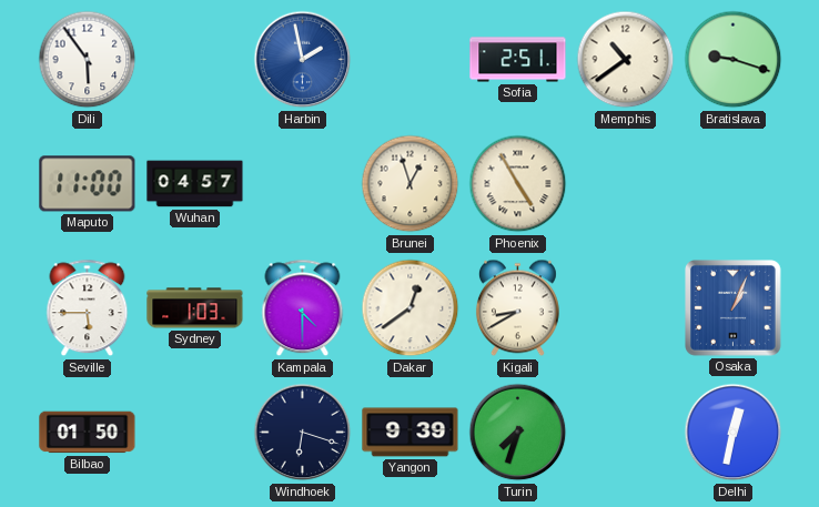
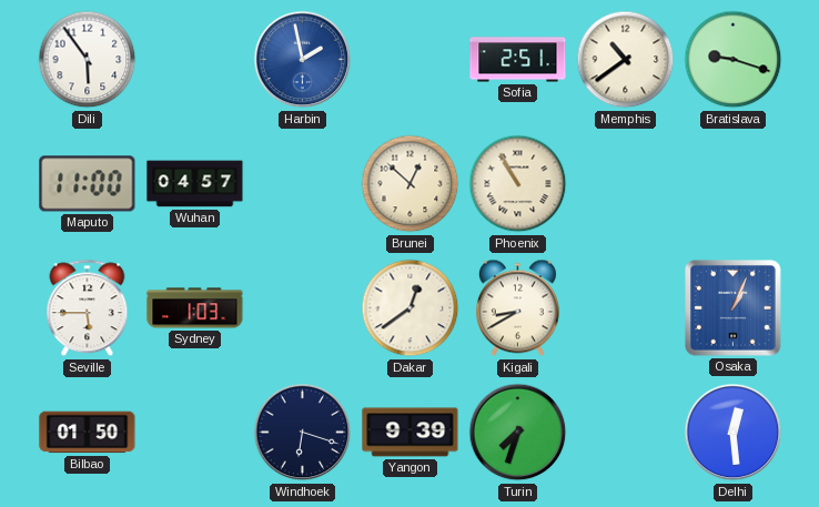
Brunei: 12:57 -> 12:52 (411, 184)
Phoenix: 4:55 -> 10:55 (518, 184)
Kampala: 4:30 -> none (303, 308)
Delhi: 12:32 -> 12:29 (734, 433)
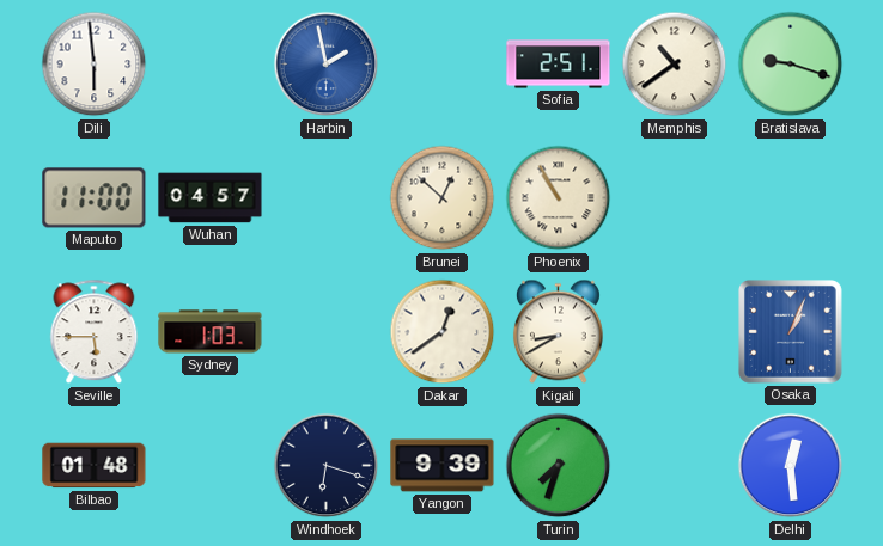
Dili: 5:54 -> 5:59 (95, 65)
Bilbao: 01:50 -> 01:48 (95, 466)
